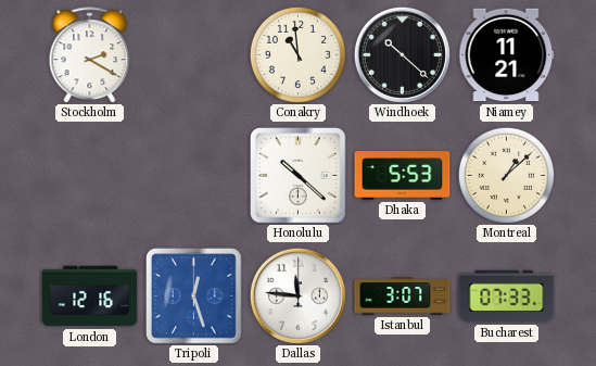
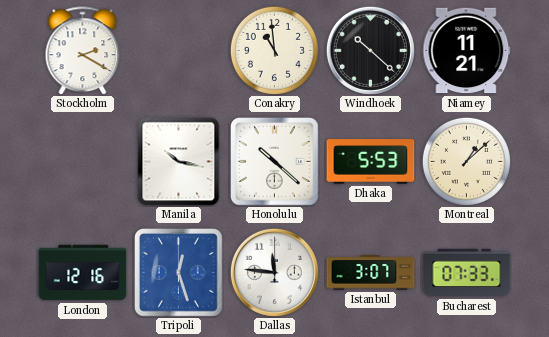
Manila: none -> 10:17 (179, 162)
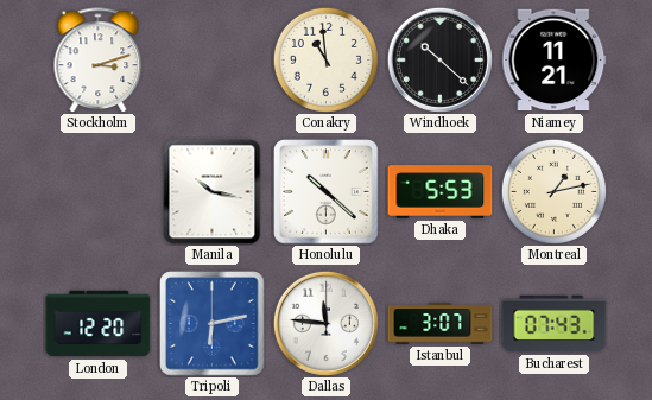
Stockholm: 2:20 -> 3:12 (99, 61)
Montreal: 1:08 -> 1:13 (553, 191)
London: 12:16 -> 12:20 (99, 324)
Tripoli: 12:27 -> 6:13 (213, 324)
Bucharest: 07:33 -> 07:43 (555, 324)
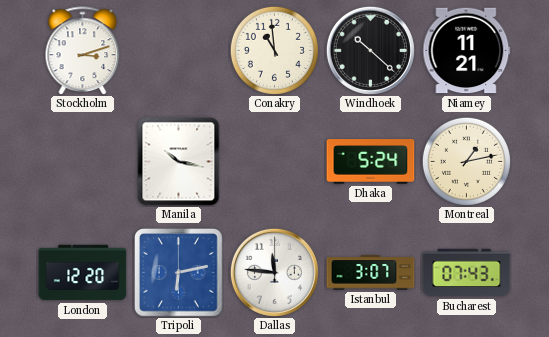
Honolulu: 10:22 -> none (327, 192)
Dhaka: 5:53 -> 5:24 (371, 162)
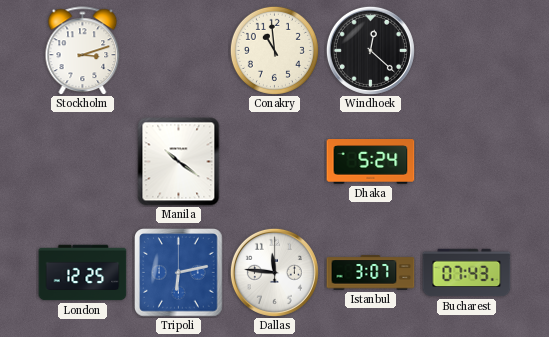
Windhoek: 10:22 -> 12:22 (370, 50)
Niamey: 11:21 -> none (467, 51)
Manila: 10:17 -> 10:21 (179, 162)
Montreal: 1:13 -> none (466, 161)
London: 12:20 -> 12:25 (83, 273)
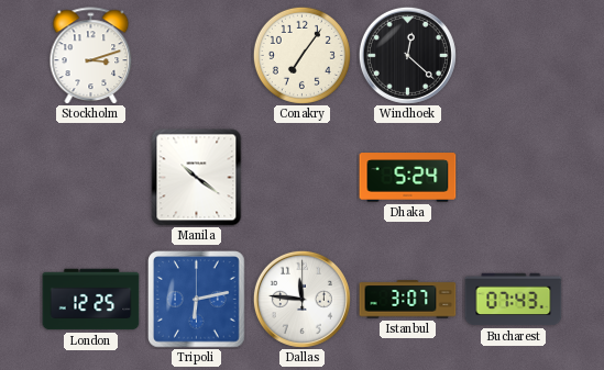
Conakry: 10:59 -> 7:06 (301, 55)
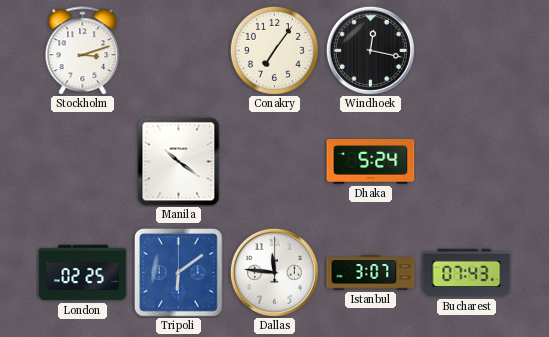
Windhoek: 12:22 -> 12:17 (370, 50)
London: 12:25 -> 02:25 (83, 273)
Tripoli: 6:13 -> 6:09 (179, 273)
